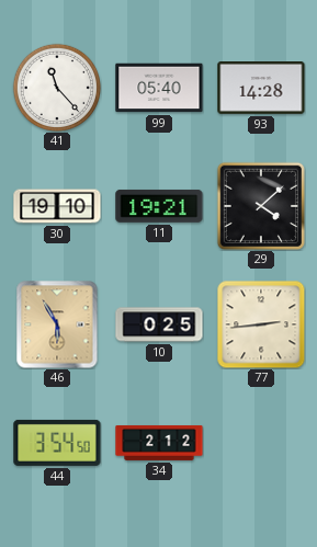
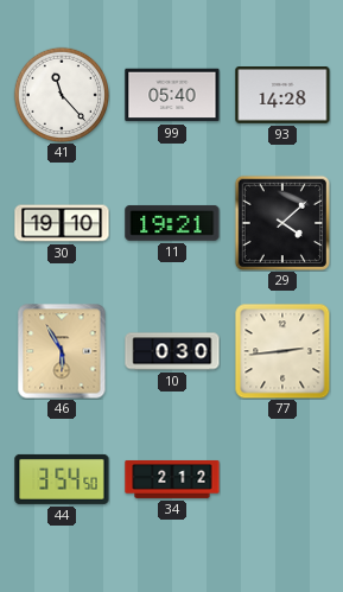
10: 0:25 -> 0:30 (172, 351)
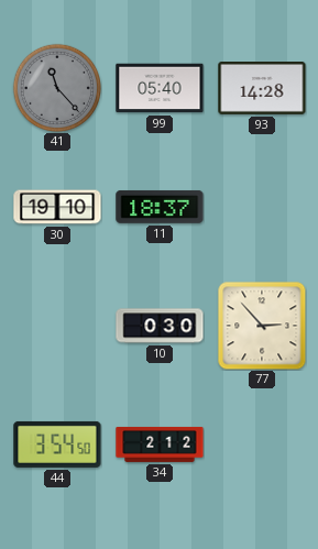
41 dial: white -> grey (56, 87)
11: 19:21 -> 18:37 (160, 207)
29: 4:08 -> none (281, 222)
46: 5:55 -> none (62, 351)
77: 2:44 -> 2:53 (262, 326)
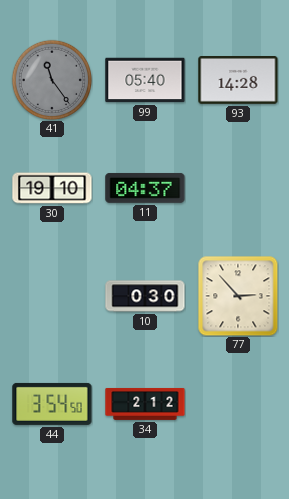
41: 11:23 -> 11:24 (51, 79)
11: 18:37 -> 04:37 (145, 188)
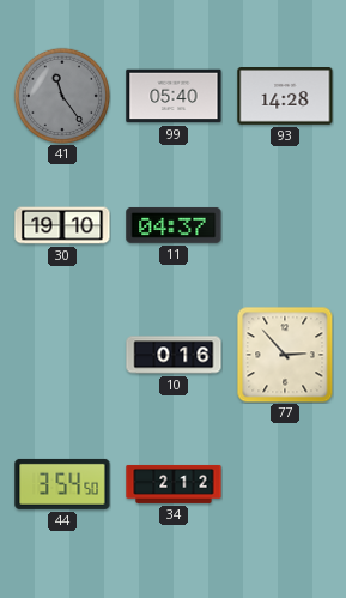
10: 0:30 -> 0:16 (174, 355)
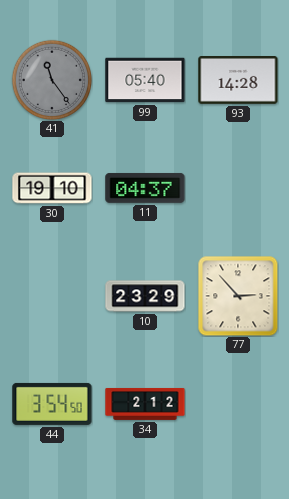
10: 0:16 -> 23:29 (145, 296)
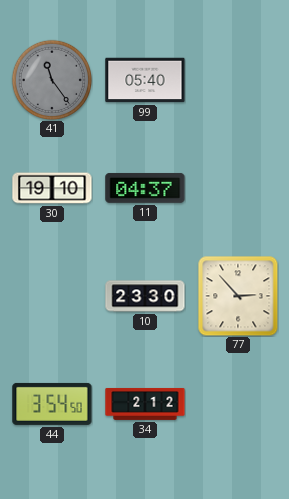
93: 14:28 -> none (238, 81)
10: 23:29 -> 23:30 (145, 296)
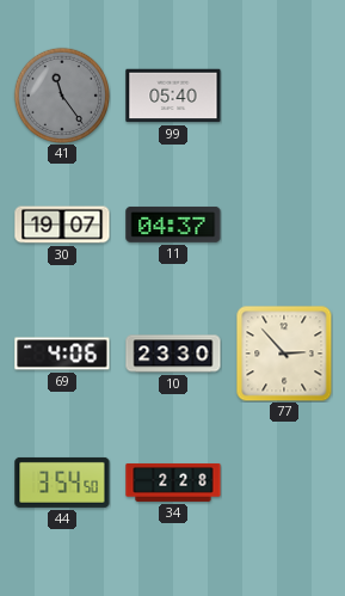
30: 19:10 -> 19:07 (62, 225)
69: none -> 4:06 (62, 354)
34: 2:12 -> 2:28 (173, 483)
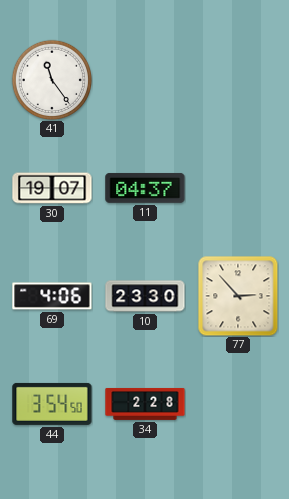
41 dial: grey -> white (51, 79)
99: 05:40 -> none (173, 96)
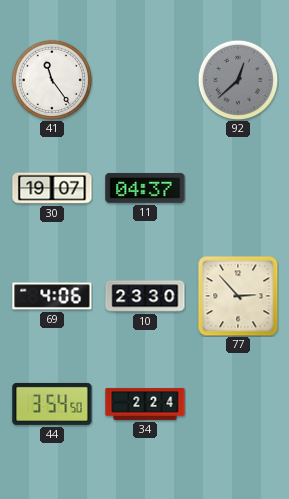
92: none -> 12:38 (237, 79)
34: 2:28 -> 2:24 (145, 404)
